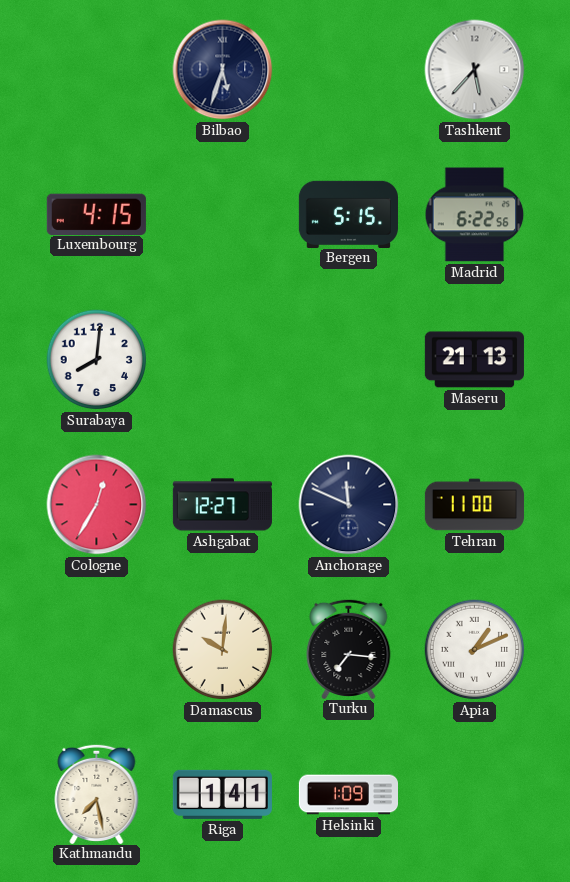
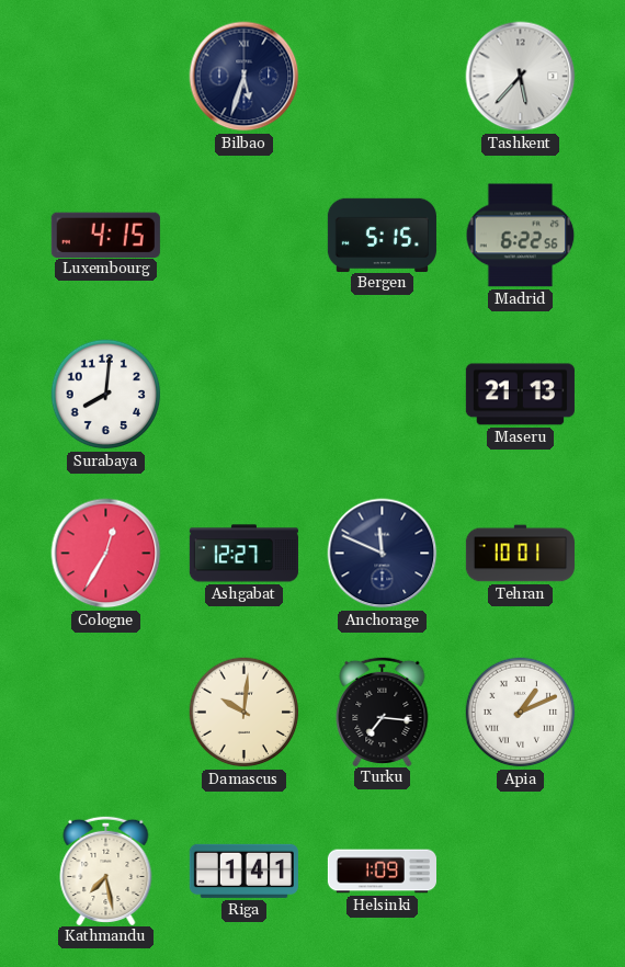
Tehran: 11:00 -> 10:01 (520, 554)
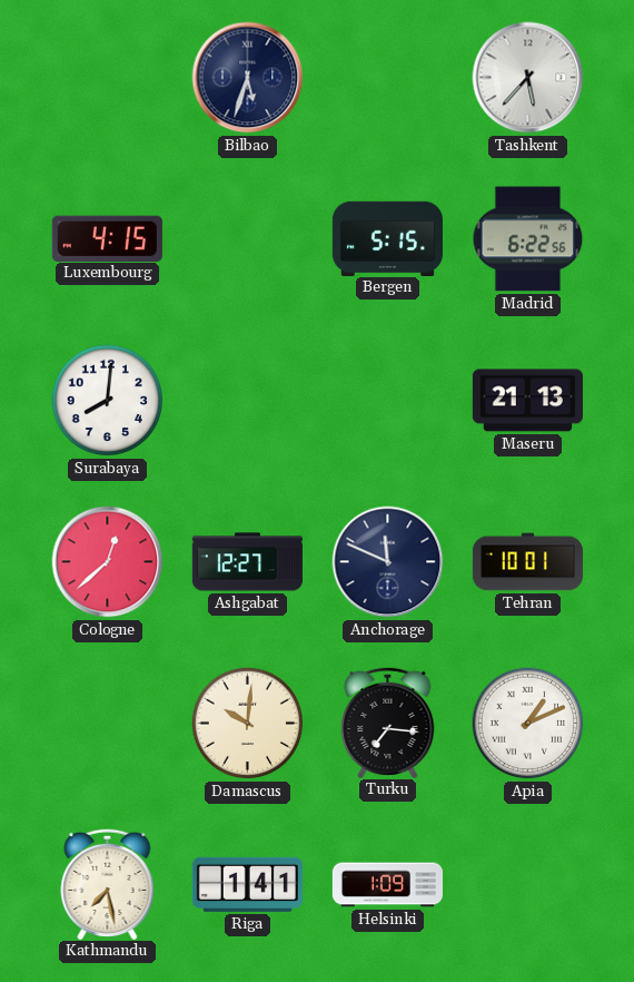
Cologne: 12:35 -> 12:38 (108, 562)
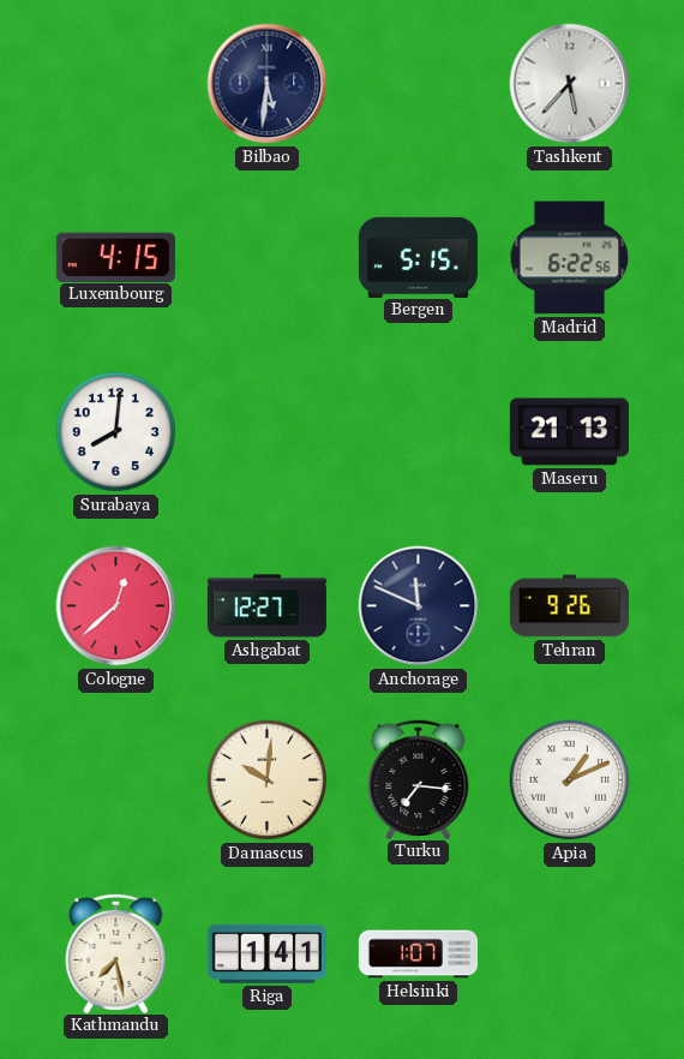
Bilbao: 5:33 -> 5:31 (268, 84)
Tehran: 10:01 -> 9:26 (569, 606)
Helsinki: 1:09 -> 1:07 (418, 955)
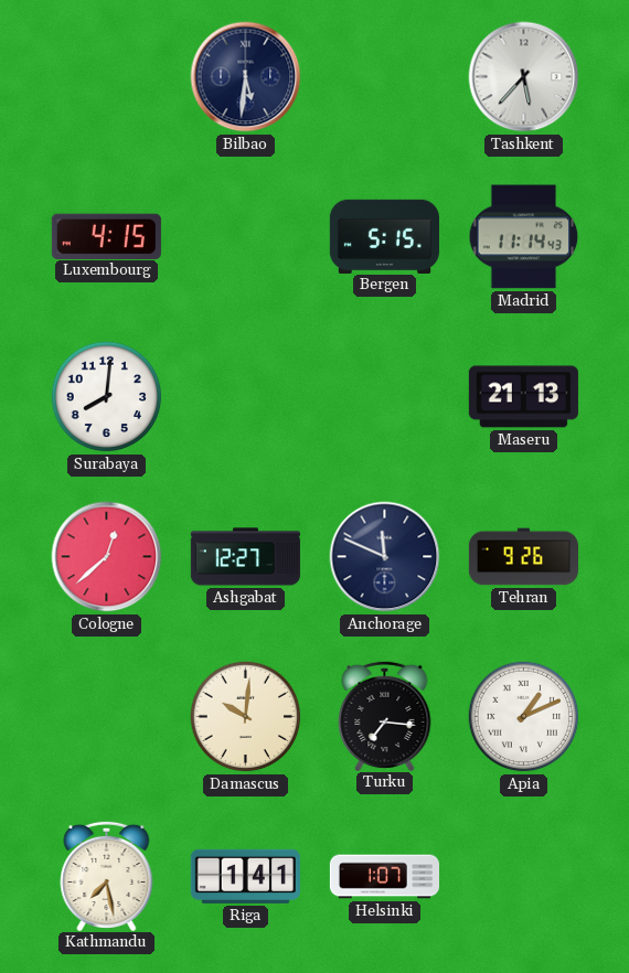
Madrid: 6:22 -> 11:14 (524, 237)
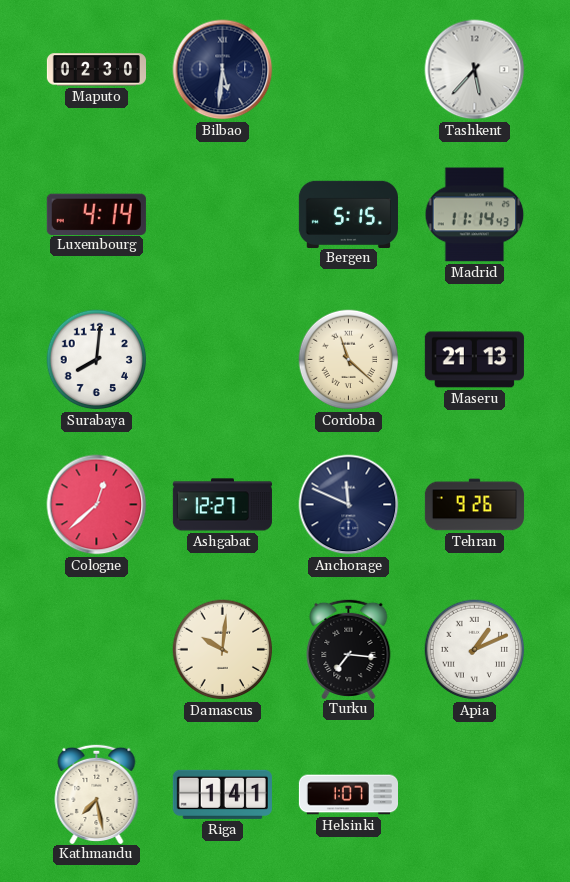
Maputo: none -> 02:30 (96, 70)
Luxembourg: 4:15 -> 4:14 (96, 214)
Cordoba: none -> 11:22 (349, 360)
